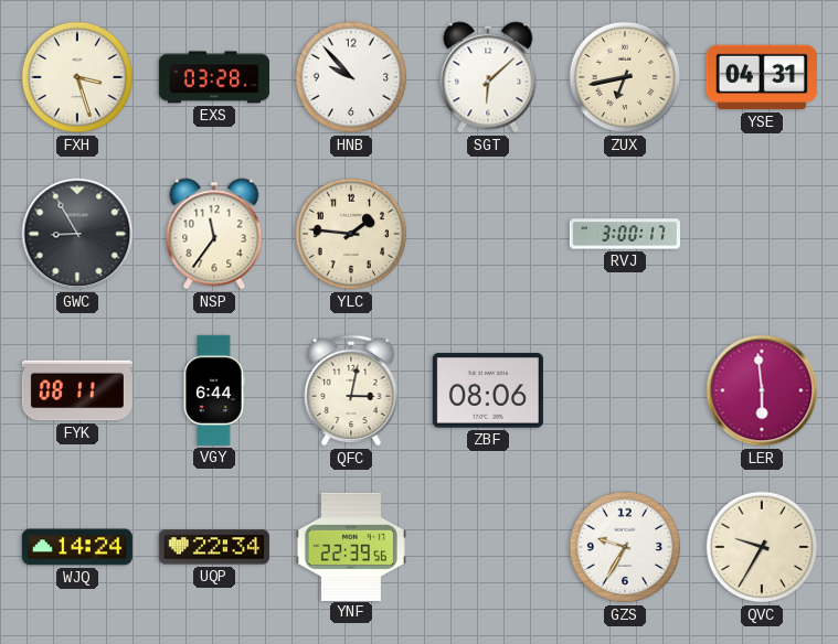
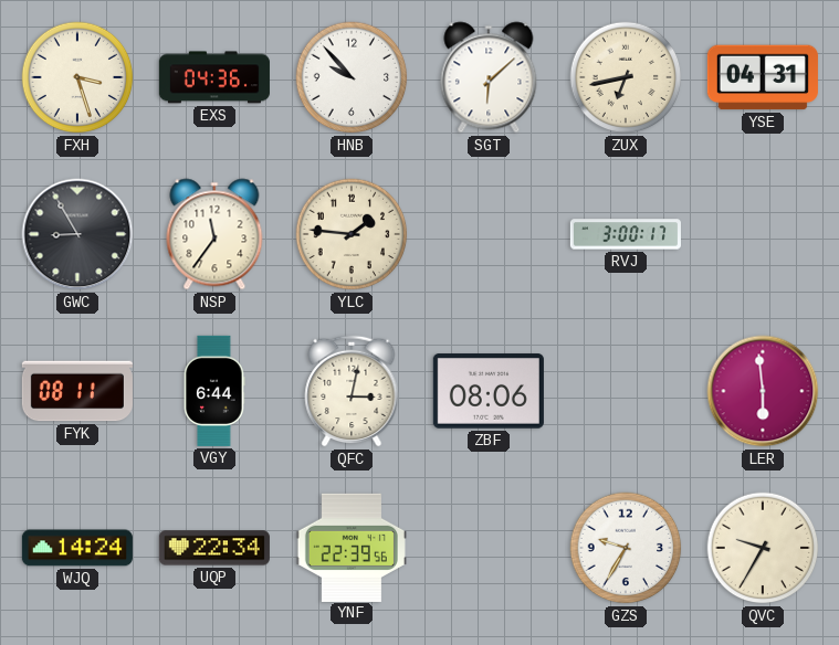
EXS: 03:28 -> 04:36 (214, 77)
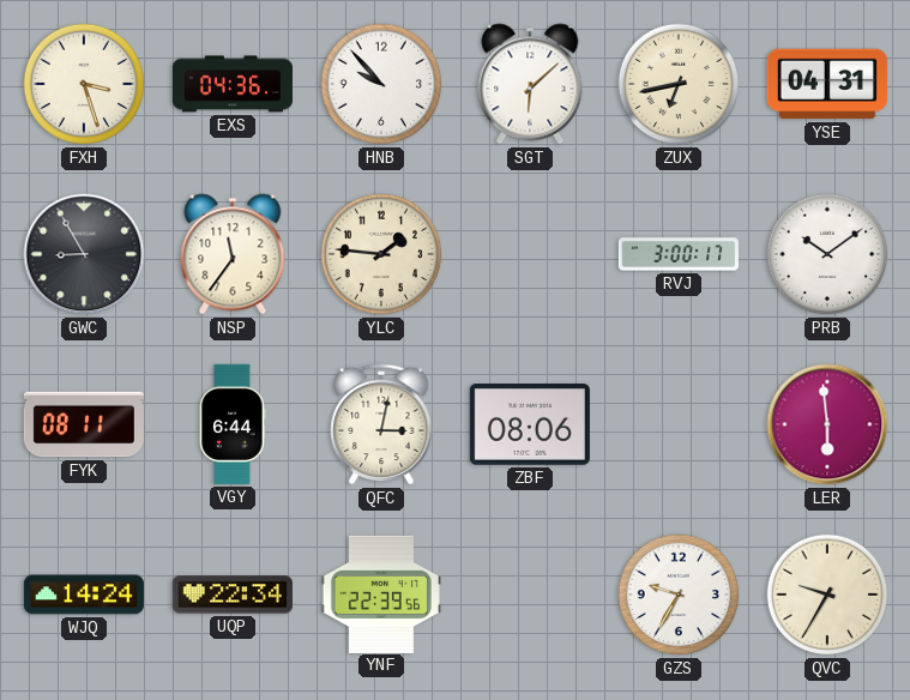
PRB: none -> 10:09 (827, 254)
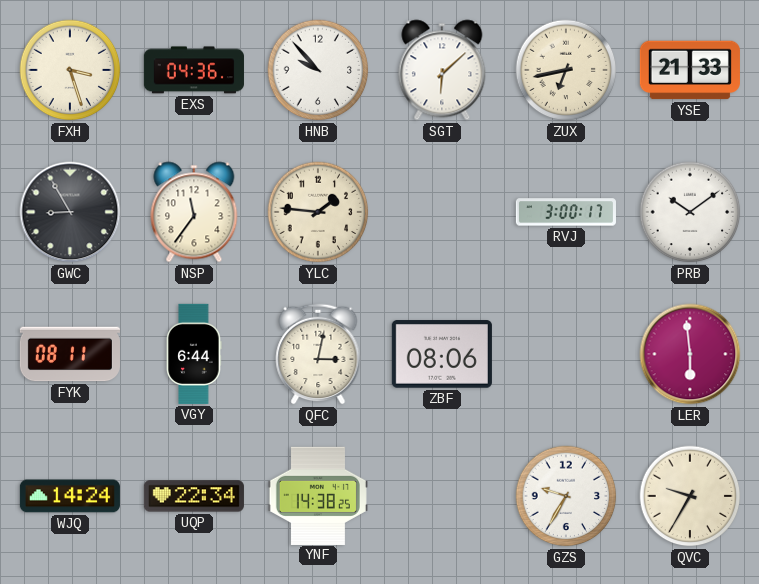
YSE: 04:31 -> 21:33 (690, 70)
YNF: 22:39 -> 14:38 (318, 495)
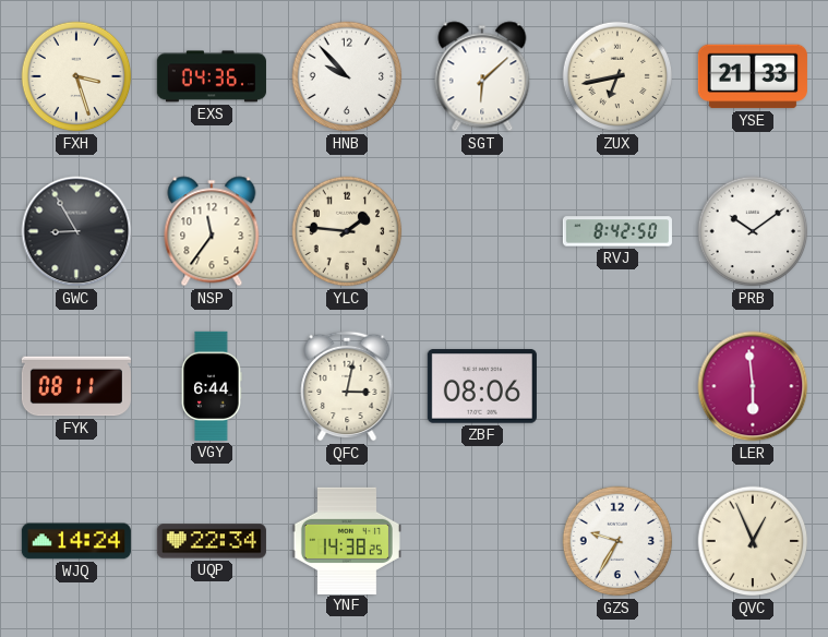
RVJ: 3:00 -> 8:42 (617, 231)
QVC: 9:35 -> 12:56 (753, 541)
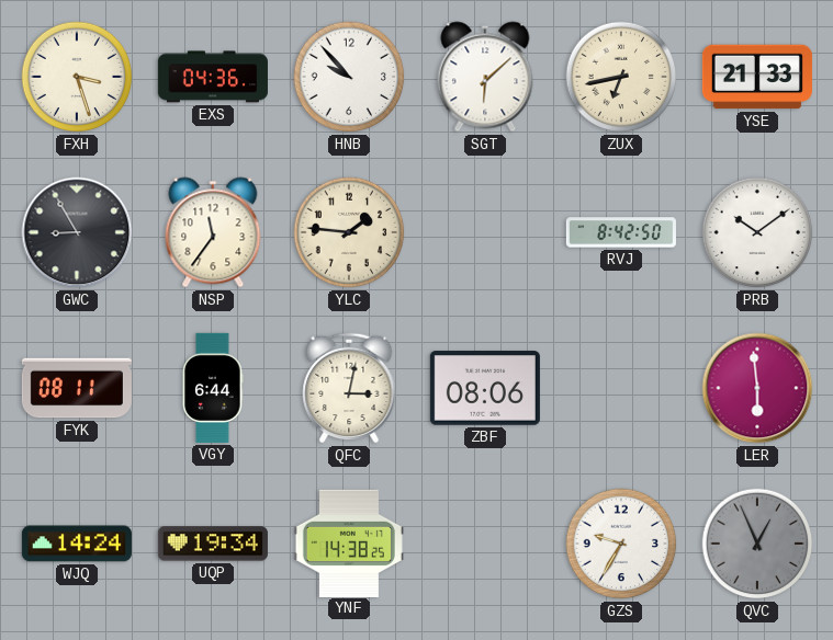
UQP: 22:34 -> 19:34 (213, 544)
QVC dial: cream -> grey (757, 544)
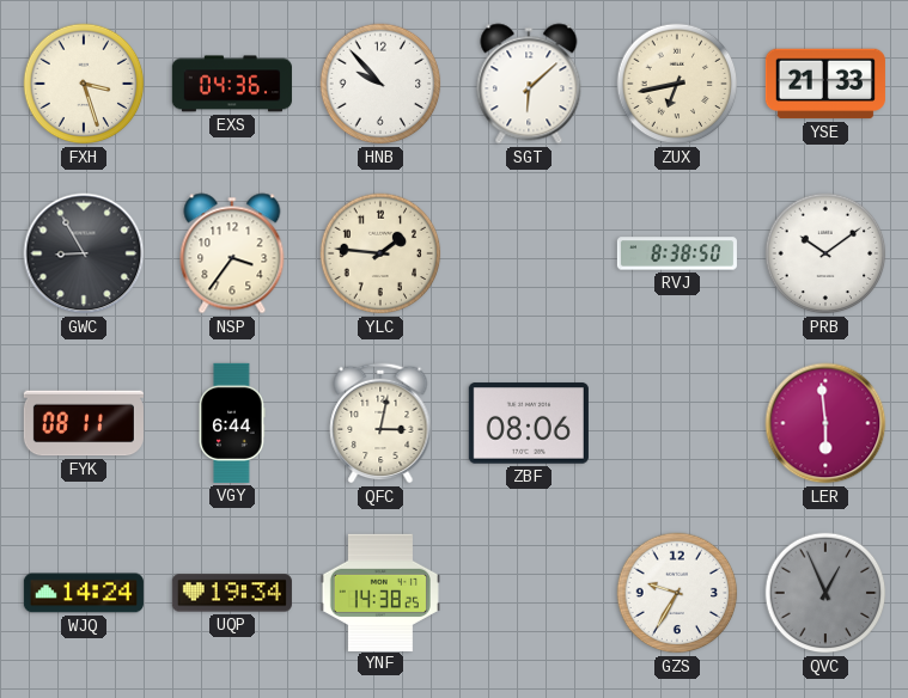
NSP: 11:36 -> 3:36 (232, 253)
RVJ: 8:42 -> 8:38 (677, 253)
